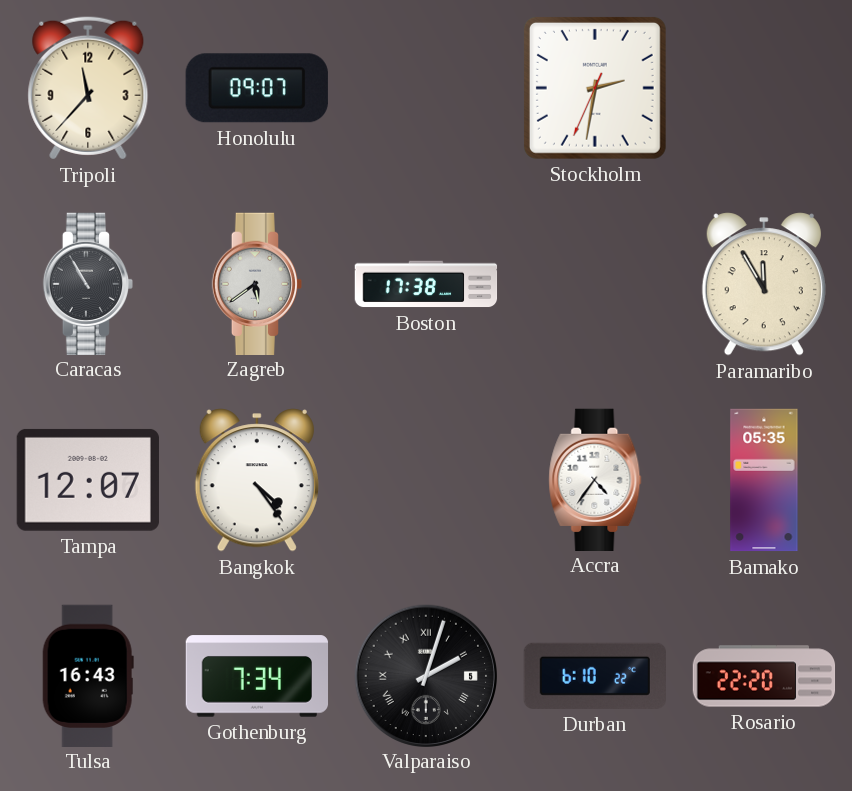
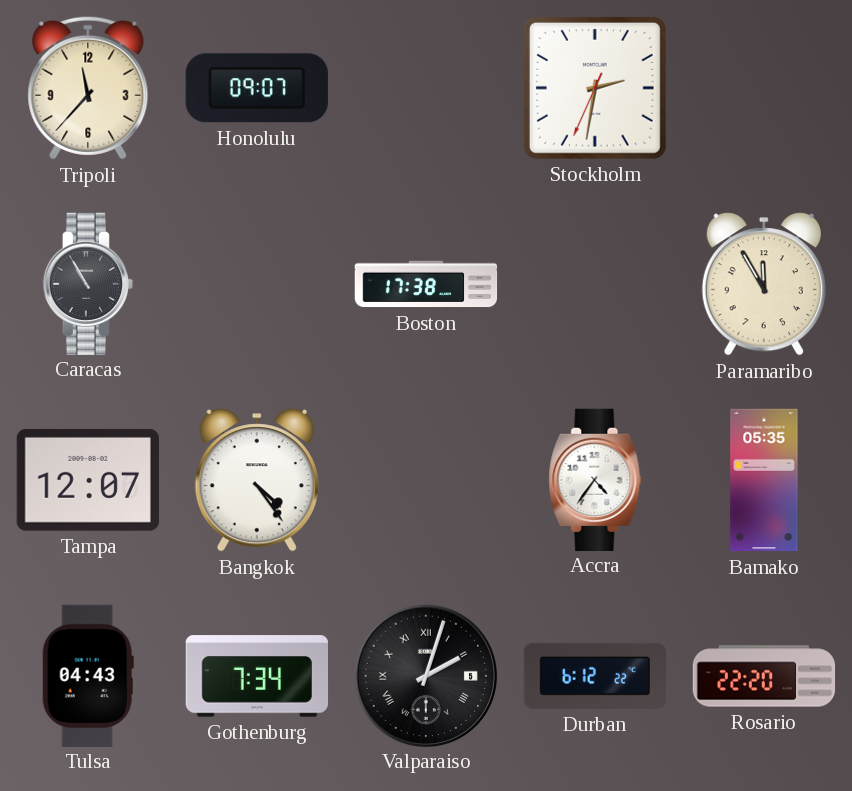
Zagreb: 5:39 -> none (256, 283)
Tulsa: 16:43 -> 04:43 (88, 675)
Durban: 6:10 -> 6:12 (594, 676)
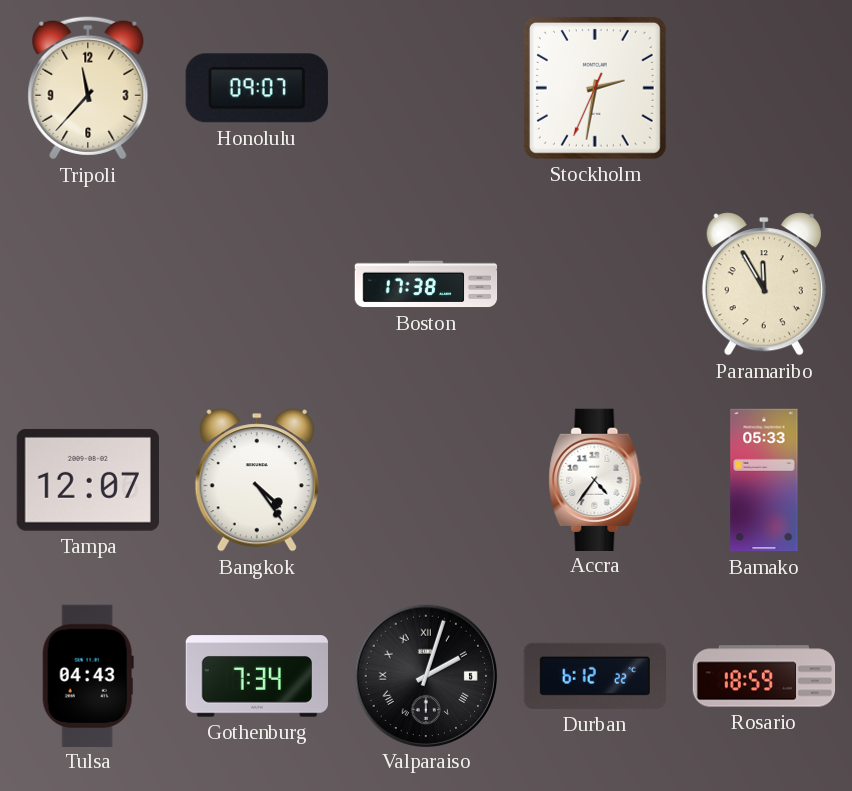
Caracas: 10:55 -> none (87, 283)
Bamako: 05:35 -> 05:33 (764, 480)
Rosario: 22:20 -> 18:59 (764, 676)
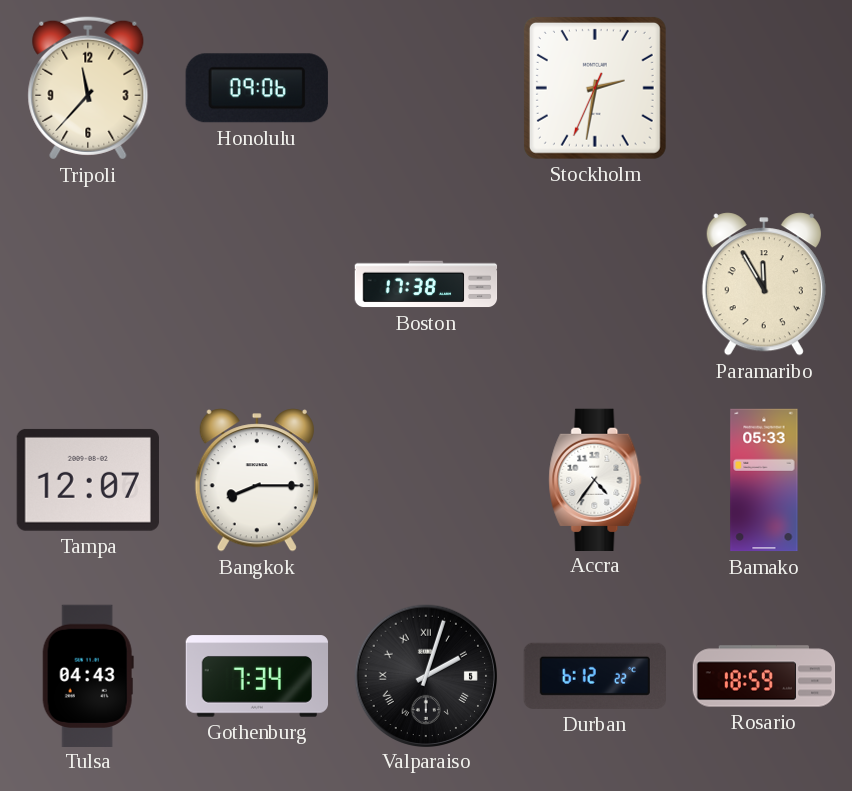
Honolulu: 09:07 -> 09:06 (257, 88)
Bangkok: 4:24 -> 8:15 (257, 480)
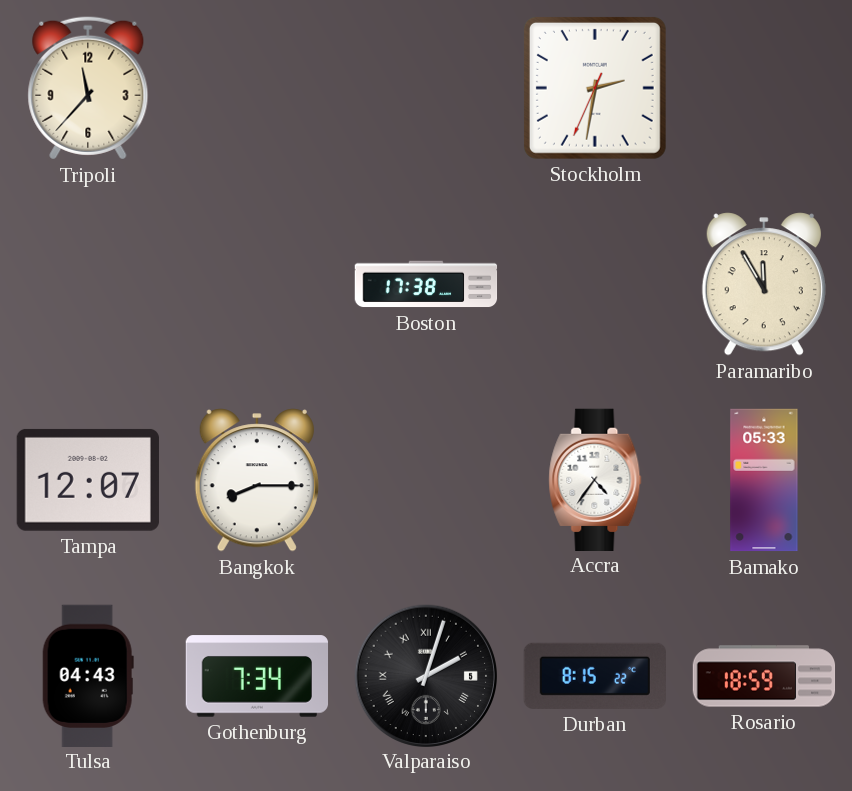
Honolulu: 09:06 -> none (257, 88)
Durban: 6:12 -> 8:15 (594, 676)
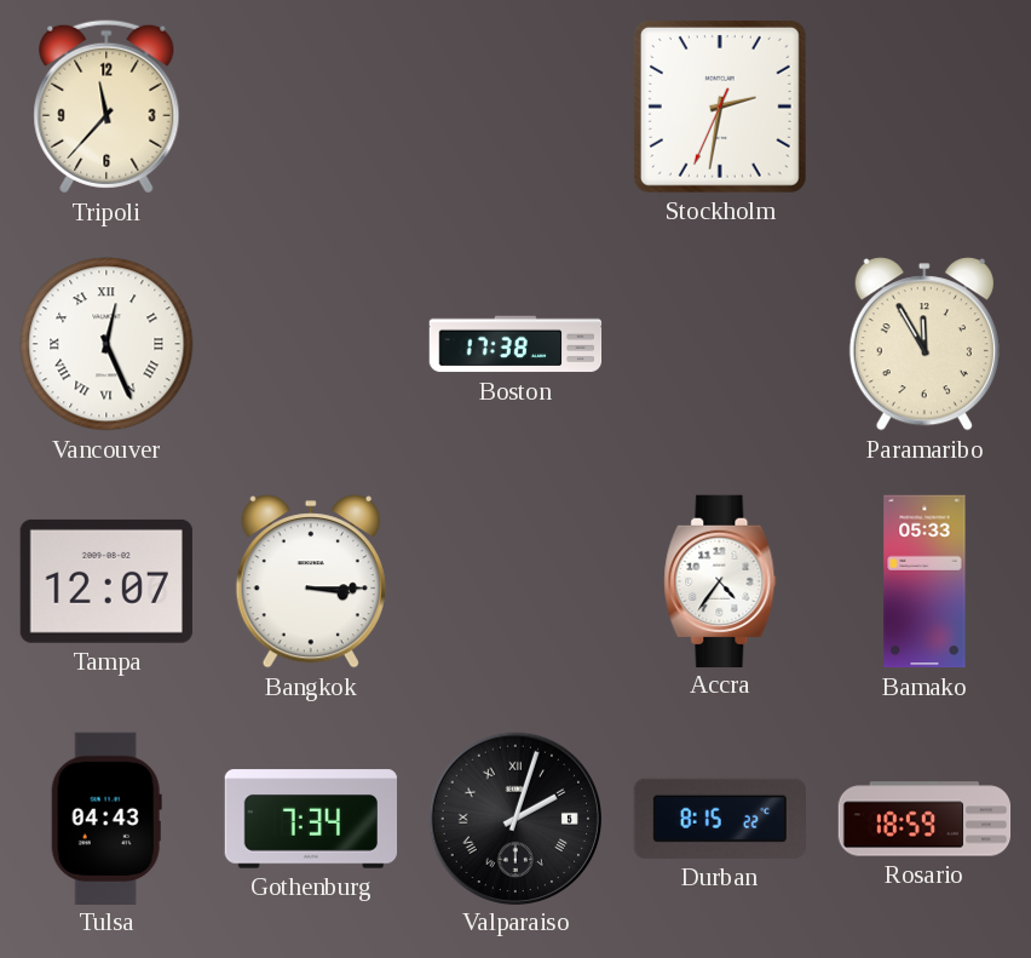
Vancouver: none -> 12:26 (106, 344)
Bangkok: 8:15 -> 3:15 (311, 581)
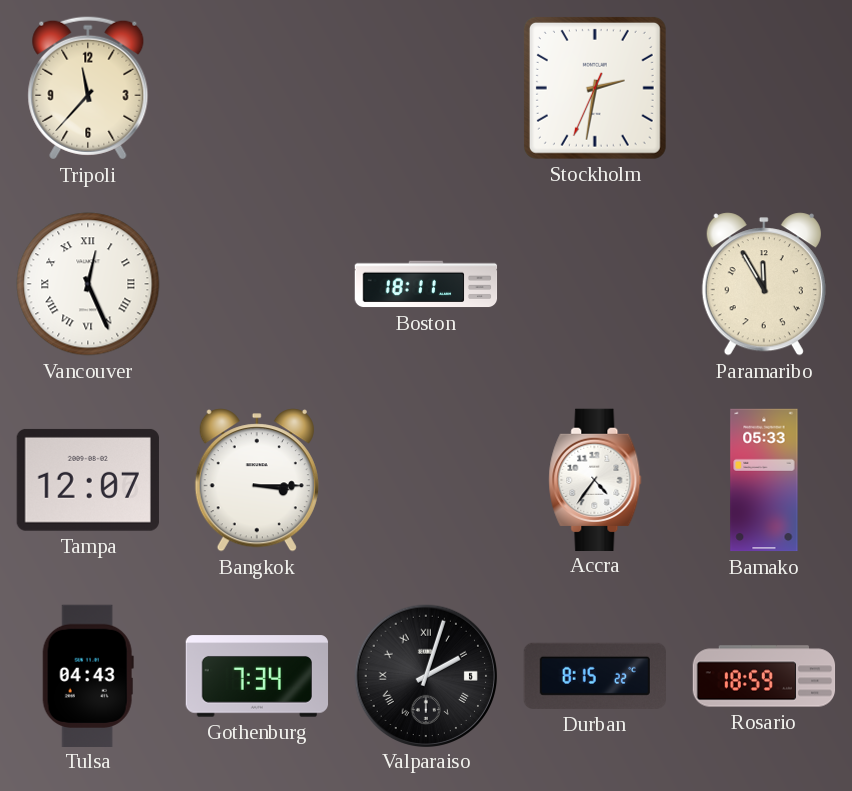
Boston: 17:38 -> 18:11 (426, 284)
